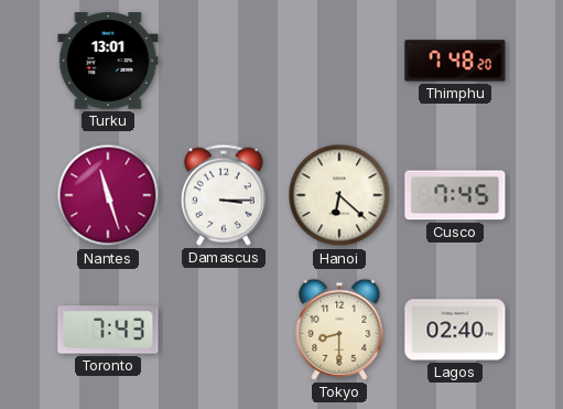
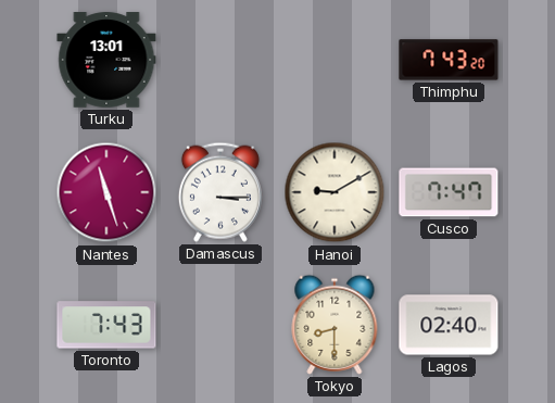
Thimphu: 7:48 -> 7:43 (449, 60)
Hanoi: 6:22 -> 9:10 (335, 192)
Cusco: 7:45 -> 7:47 (449, 192)
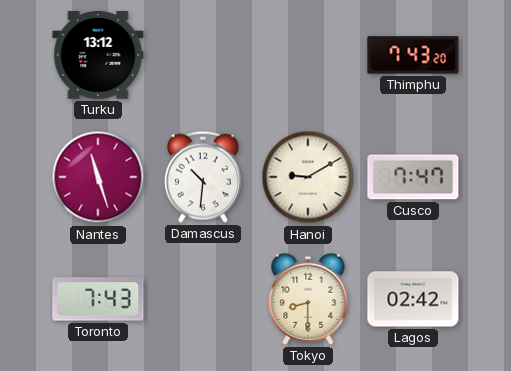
Turku: 13:01 -> 13:12 (98, 55)
Damascus: 3:15 -> 10:31 (203, 177)
Lagos: 02:40 -> 02:42 (413, 299)
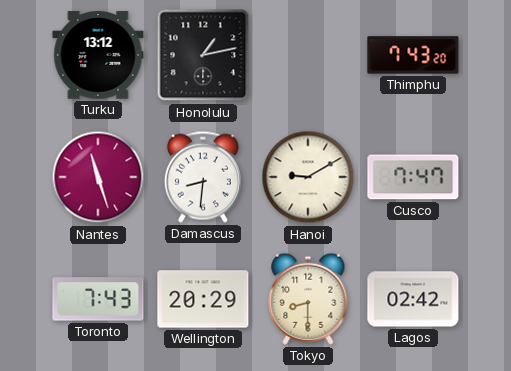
Honolulu: none -> 1:13 (203, 55)
Damascus: 10:31 -> 8:31 (203, 177)
Wellington: none -> 20:29 (203, 299)
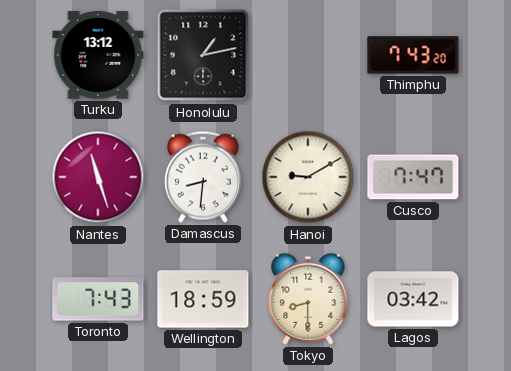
Wellington: 20:29 -> 18:59 (203, 299)
Lagos: 02:42 -> 03:42 (413, 299)
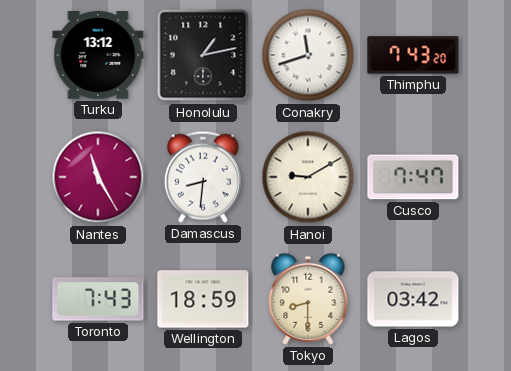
Conakry: none -> 11:42 (308, 55)
Nantes: 11:27 -> 11:25 (98, 177)
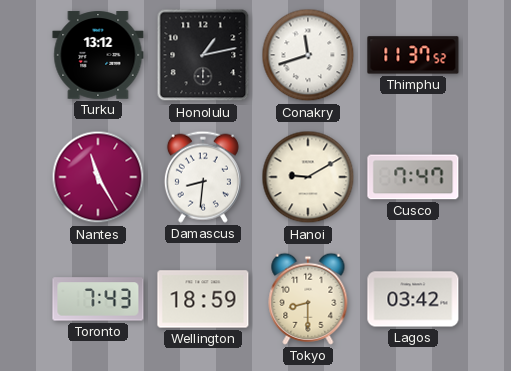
Thimphu: 7:43 -> 11:37 (413, 55)
